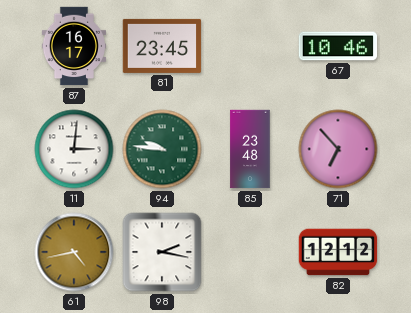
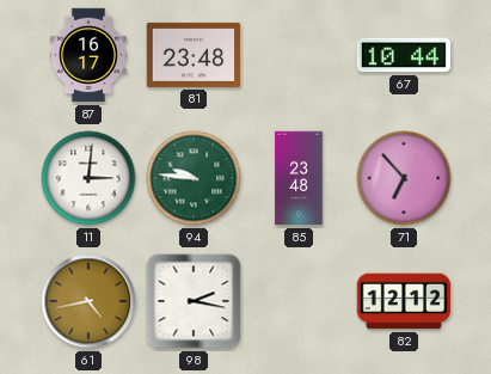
81: 23:45 -> 23:48 (194, 55)
67: 10:46 -> 10:44 (404, 55)
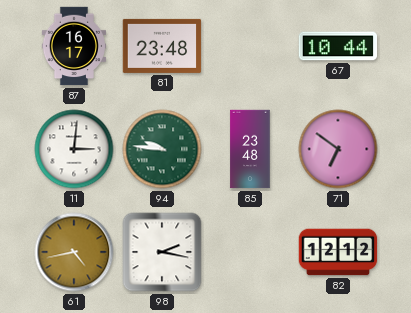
71: 6:53 -> 6:51 (338, 149)
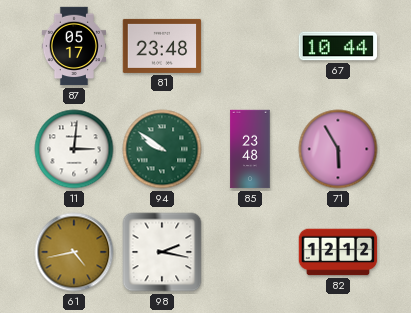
87: 16:17 -> 05:17 (73, 46)
94: 9:46 -> 9:51 (162, 149)
71: 6:51 -> 5:55 (338, 149)
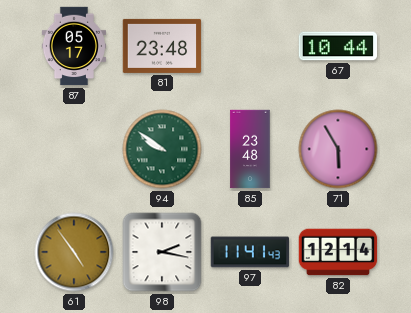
11: 3:01 -> none (74, 149)
61: 4:43 -> 4:54 (74, 252)
97: none -> 11:41 (250, 252)
82: 12:12 -> 12:14 (338, 252)
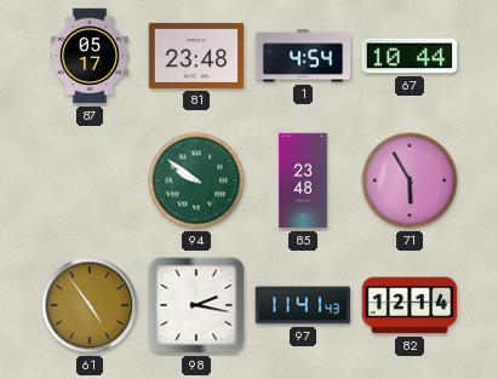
1: none -> 4:54 (303, 56)
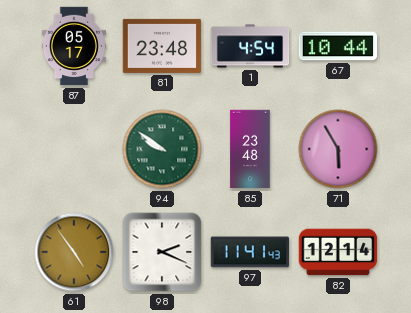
98: 2:17 -> 2:19 (162, 252)
